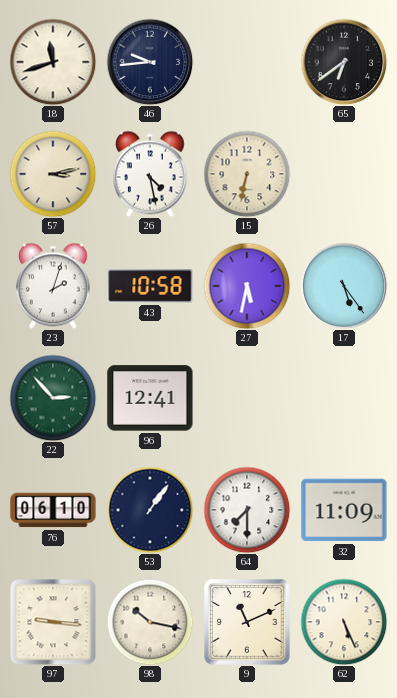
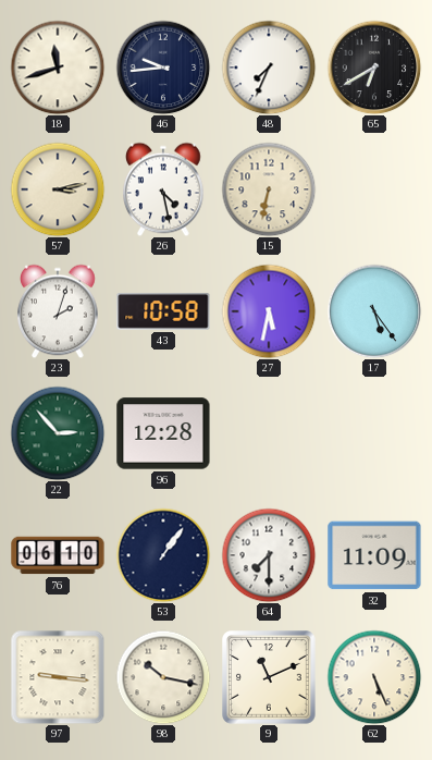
48: none -> 7:34 (269, 68)
65: 6:39 -> 6:40 (374, 68)
96: 12:41 -> 12:28 (163, 433)
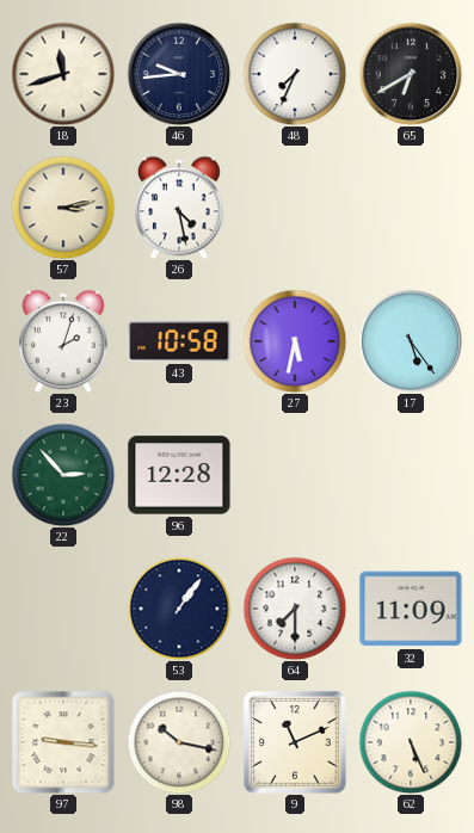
15: 6:32 -> none (269, 189)
76: 06:10 -> none (58, 555)
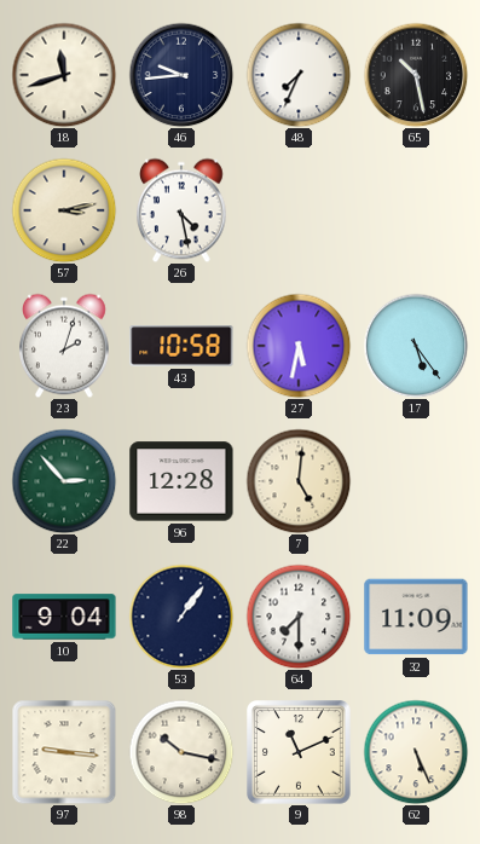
65: 6:40 -> 10:28 (416, 75)
7: none -> 5:01 (299, 481)
10: none -> 9:04 (64, 617)
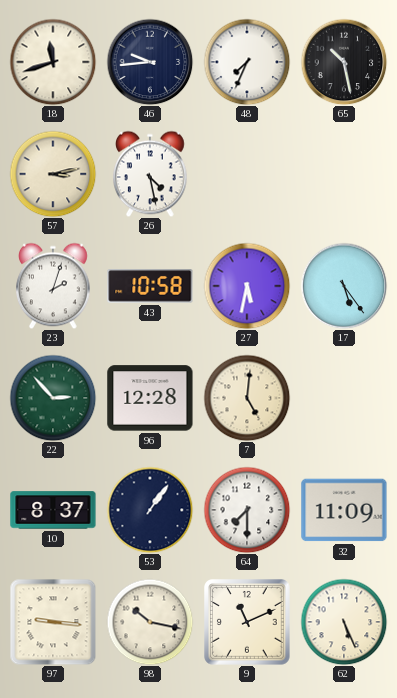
10: 9:04 -> 8:37 (53, 510)
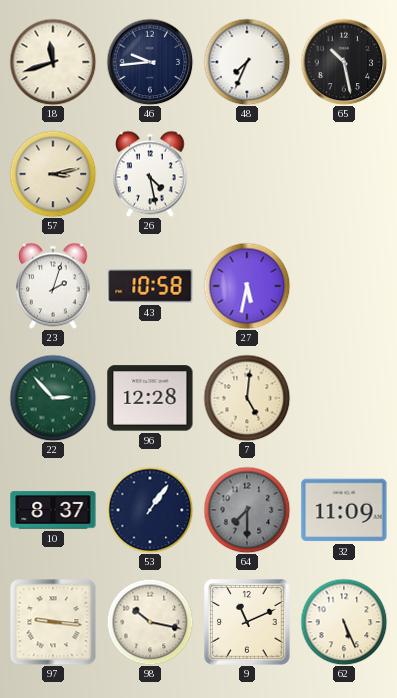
17: 5:24 -> none (344, 286)
64 dial: white -> grey (247, 510)
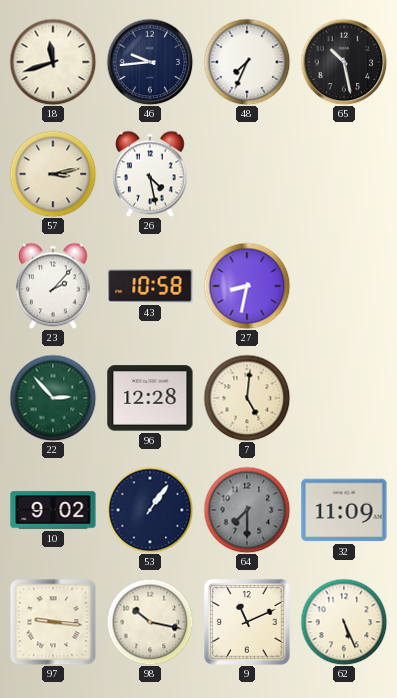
23: 2:03 -> 2:07 (54, 286)
27: 5:32 -> 8:32 (247, 286)
10: 8:37 -> 9:02 (53, 510)
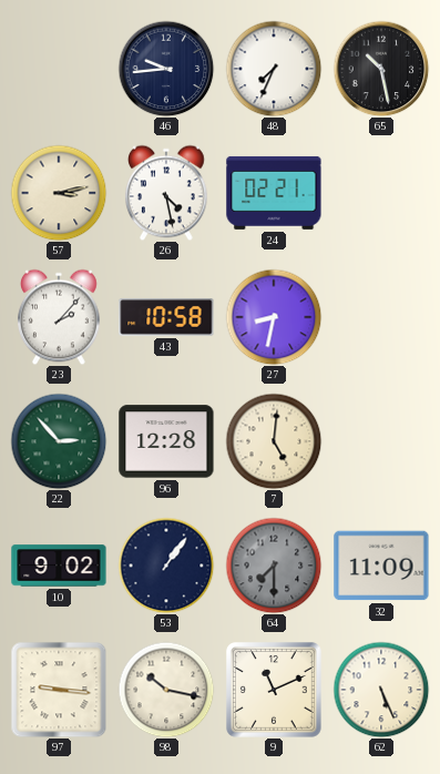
18: 11:42 -> none (53, 62)
24: none -> 02:21 (274, 193)
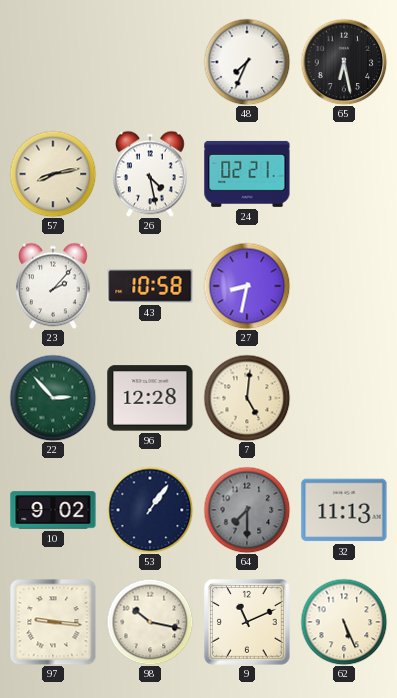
46: 9:44 -> none (166, 69)
65: 10:28 -> 6:28 (344, 62)
57: 3:13 -> 8:13 (53, 174)
32: 11:09 -> 11:13 (344, 510)
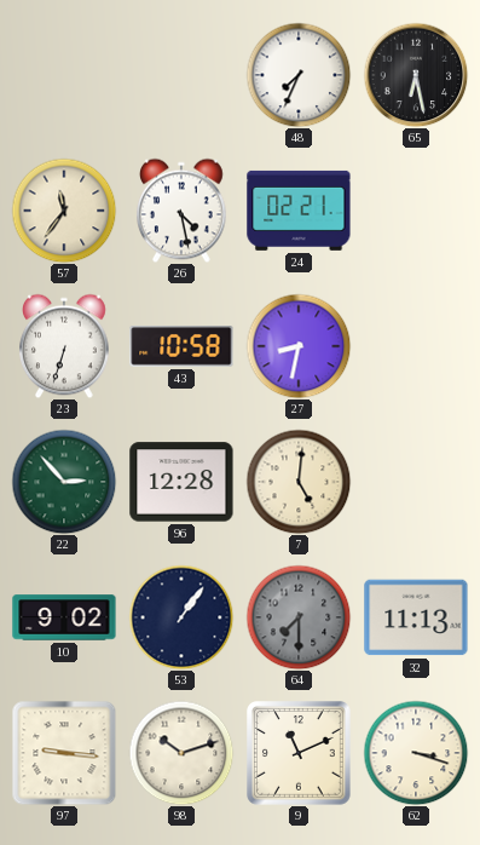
57: 8:13 -> 11:36 (64, 211)
23: 2:07 -> 6:33 (65, 346)
98: 10:17 -> 10:12 (181, 753)
62: 5:26 -> 3:18 (416, 753)
